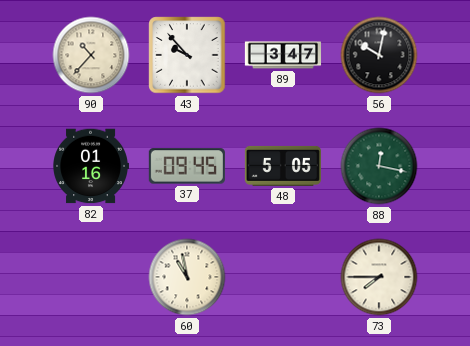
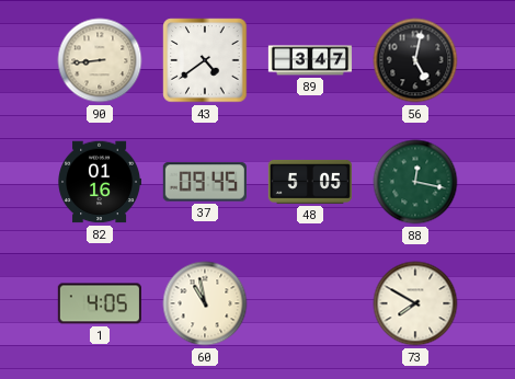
90: 10:37 -> 8:44 (100, 60)
43: 9:53 -> 4:39 (205, 60)
56: 10:02 -> 5:02 (415, 60)
1: none -> 4:05 (100, 303)
73: 7:45 -> 7:50 (415, 303)
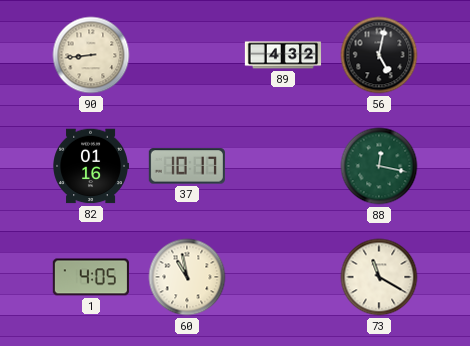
43: 4:39 -> none (205, 60)
89: 3:47 -> 4:32 (283, 55)
37: 09:45 -> 10:17 (187, 166)
48: 5:05 -> none (310, 182)
73: 7:50 -> 11:20 (379, 277)
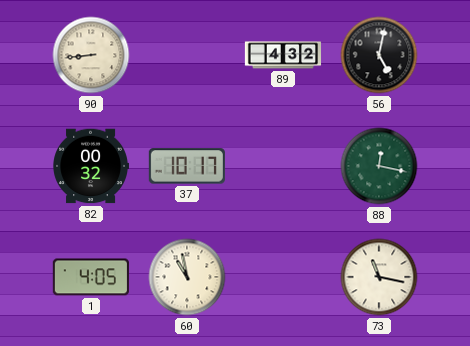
82: 01:16 -> 00:32 (90, 166)
73: 11:20 -> 11:17 (379, 277)
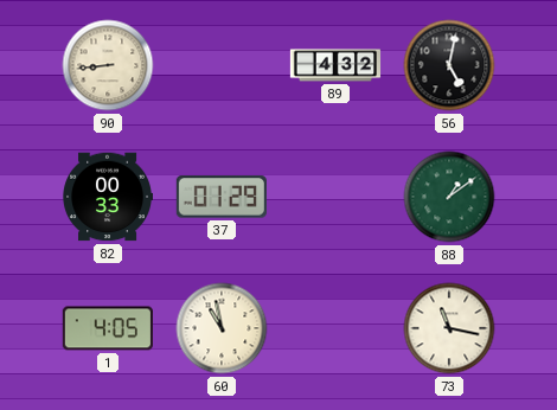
82: 00:32 -> 00:33 (107, 197)
37: 10:17 -> 01:29 (222, 197)
88: 12:17 -> 1:09 (449, 197)
